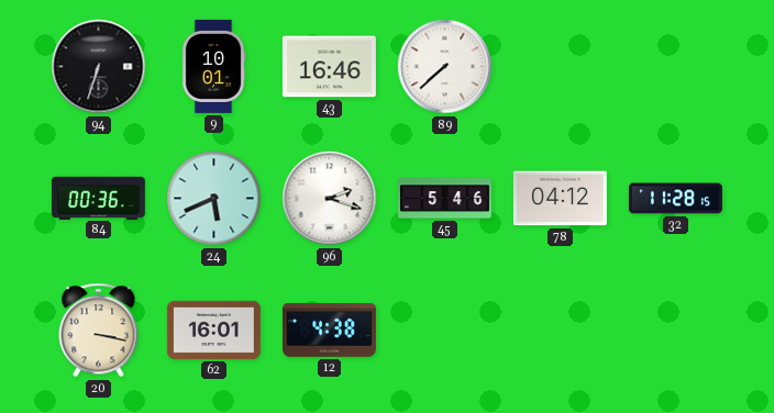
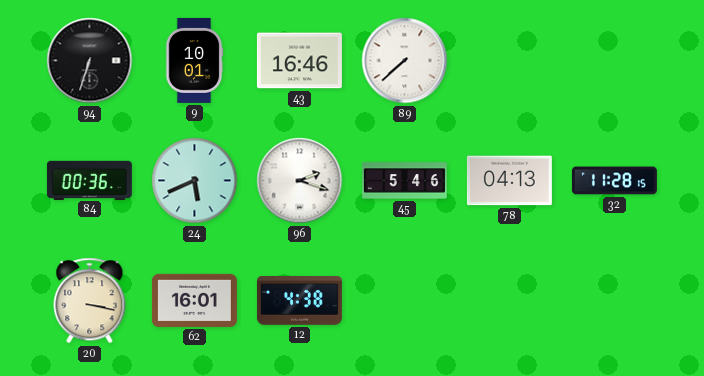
78: 04:12 -> 04:13 (509, 181)
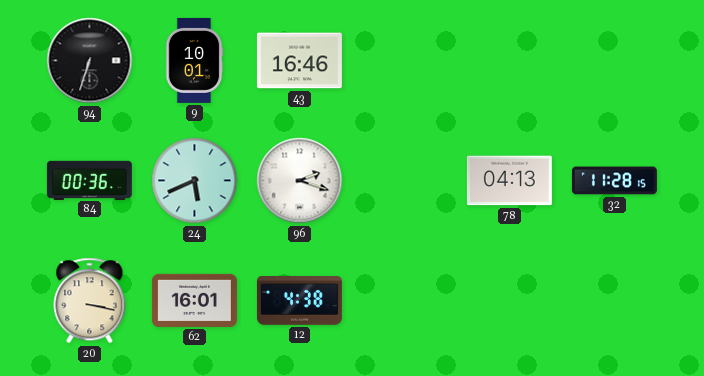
89: 7:38 -> none (405, 61)
45: 5:46 -> none (404, 181)
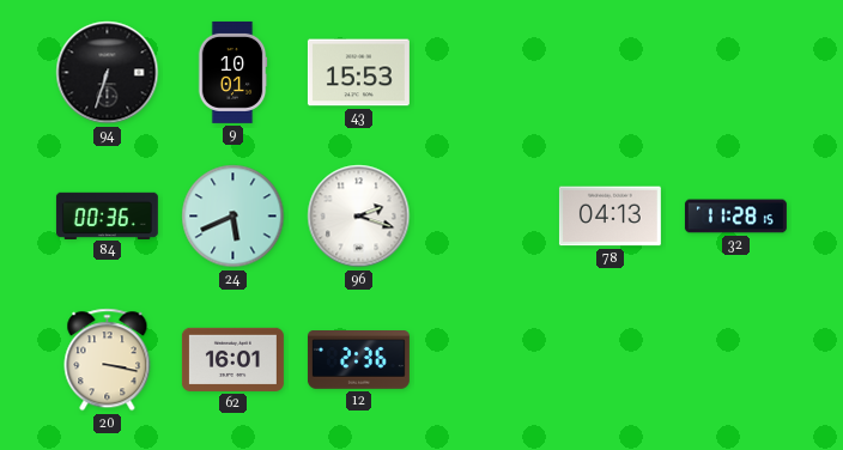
43: 16:46 -> 15:53 (358, 73)
12: 4:38 -> 2:36 (358, 360)
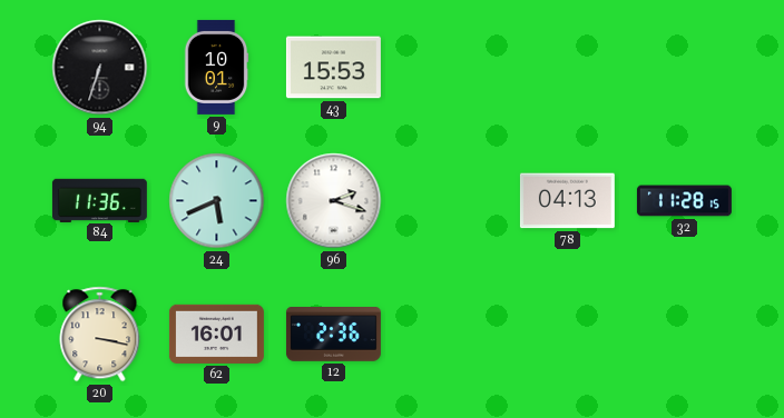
84: 00:36 -> 11:36 (99, 200)
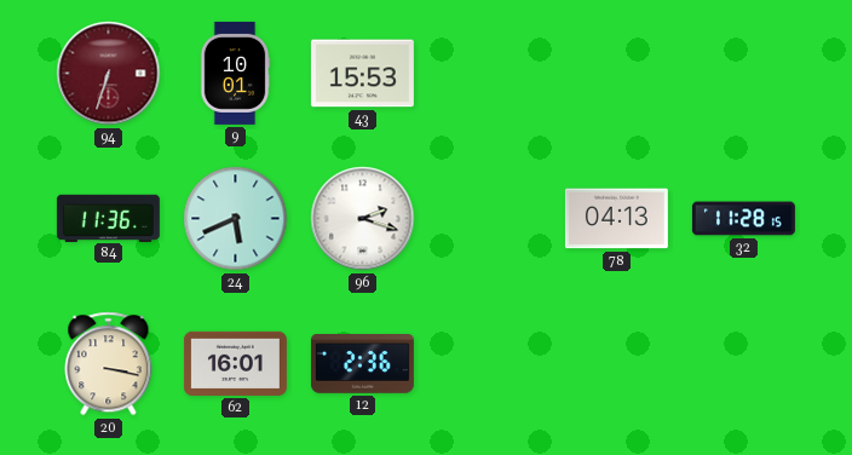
94 dial: black -> burgundy (109, 74)
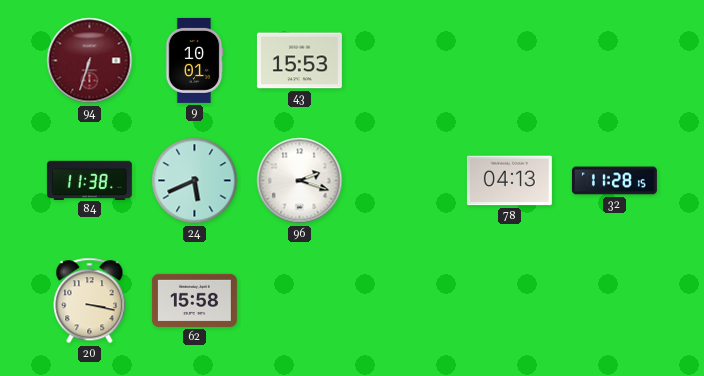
84: 11:36 -> 11:38 (89, 180)
62: 16:01 -> 15:58 (194, 300)
12: 2:36 -> none (362, 364)
